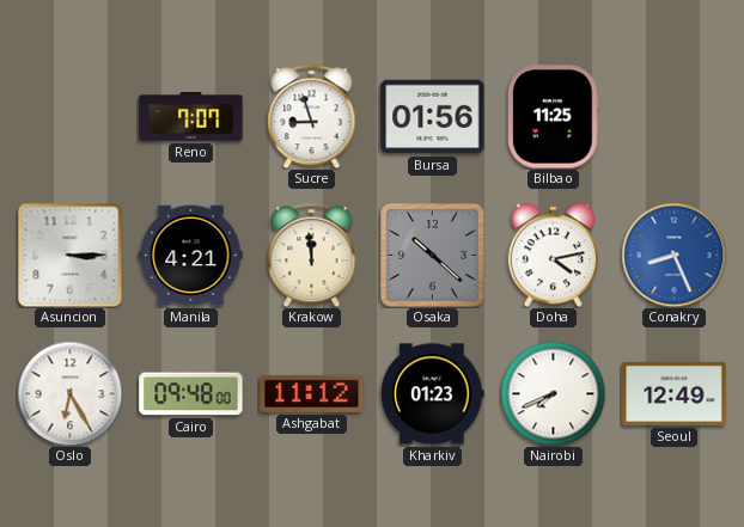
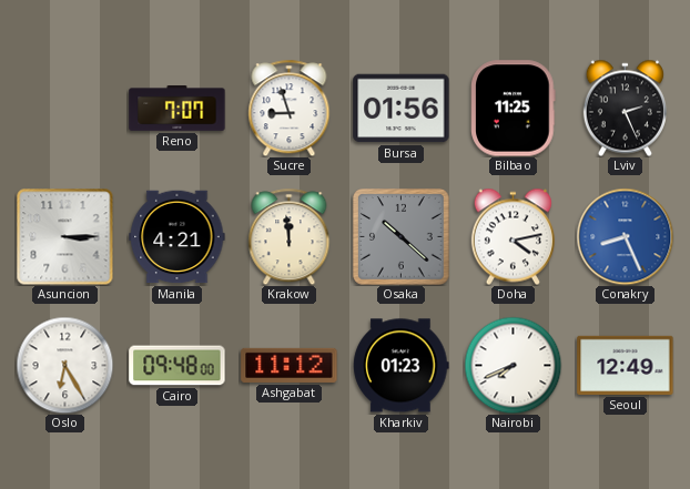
Lviv: none -> 2:26 (625, 108)
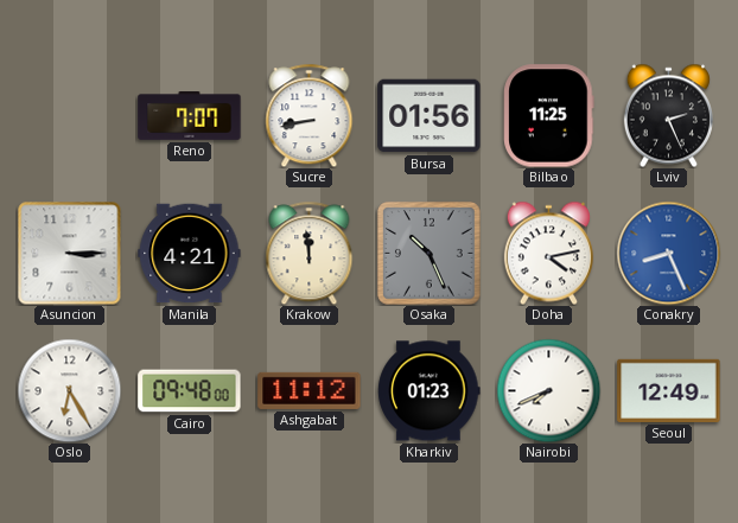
Sucre: 8:57 -> 8:43 (310, 115)
Osaka: 10:22 -> 10:26 (430, 254)
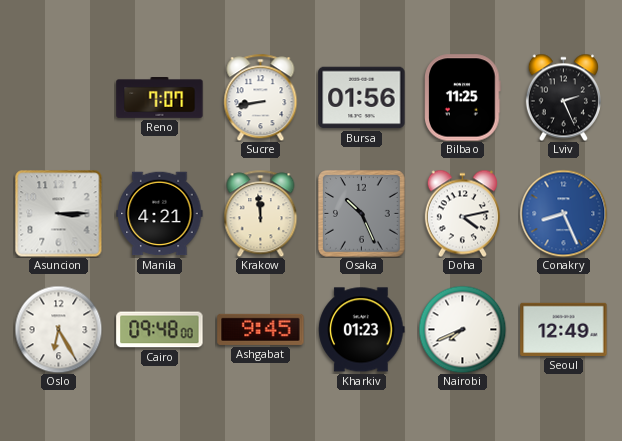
Ashgabat: 11:12 -> 9:45 (261, 329)
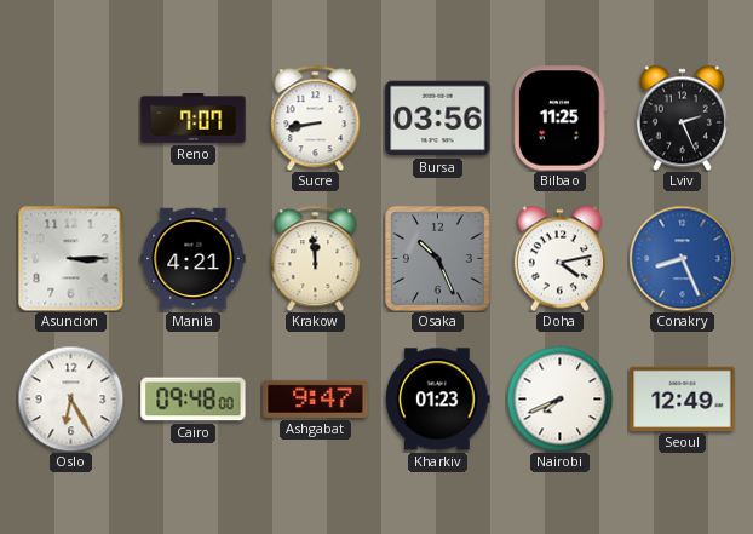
Bursa: 01:56 -> 03:56 (438, 119)
Ashgabat: 9:45 -> 9:47 (316, 398)
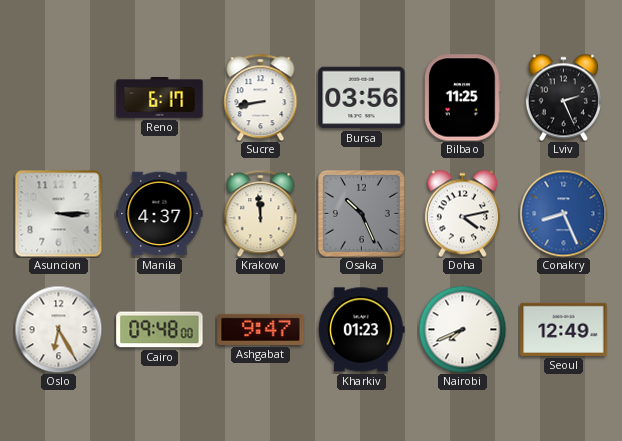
Reno: 7:07 -> 6:17 (160, 98)
Manila: 4:21 -> 4:37 (160, 214)
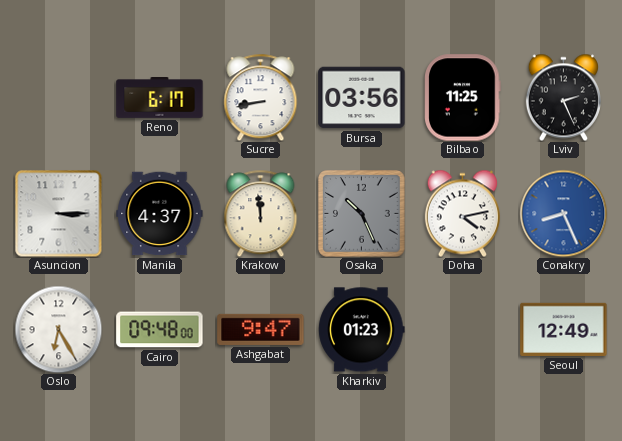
Nairobi: 7:41 -> none (462, 329)
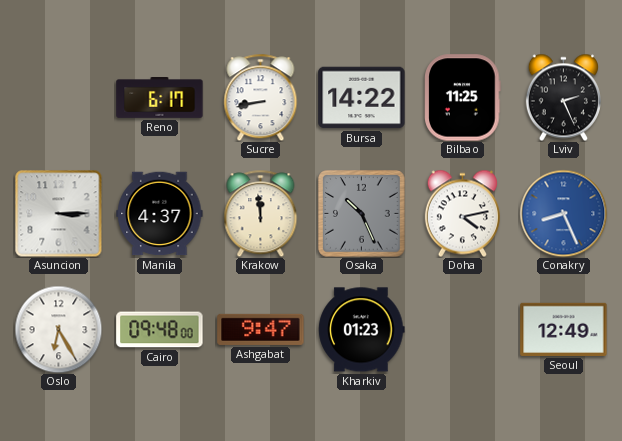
Bursa: 03:56 -> 14:22 (362, 98)
